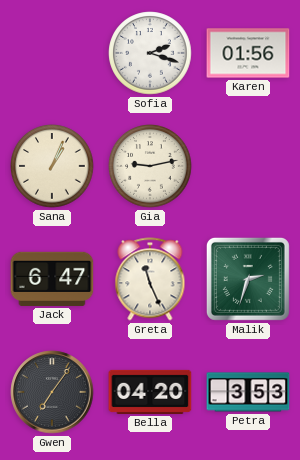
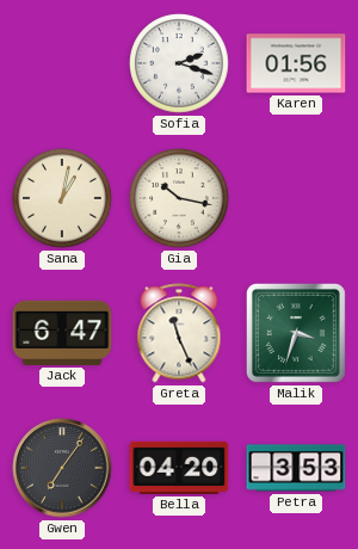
Sana: 1:04 -> 1:02 (62, 198)
Gia: 9:13 -> 10:17 (179, 198)
Malik: 2:33 -> 3:33 (296, 333)
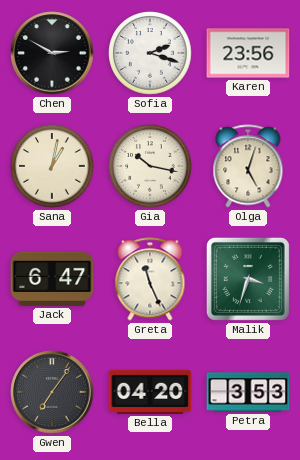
Chen: none -> 2:50 (52, 53)
Karen: 01:56 -> 23:56 (248, 53)
Olga: none -> 5:03 (248, 166)
